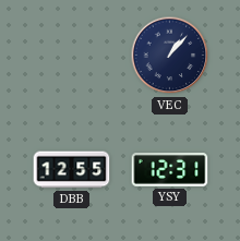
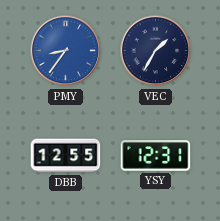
PMY: none -> 8:36 (66, 51)
VEC: 1:07 -> 1:35 (156, 51)
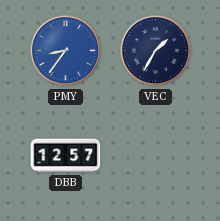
DBB: 12:55 -> 12:57 (66, 156)
YSY: 12:31 -> none (156, 156)
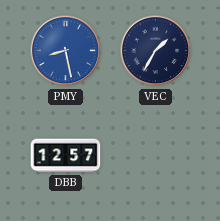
PMY: 8:36 -> 8:28 (66, 51)
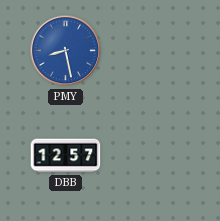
VEC: 1:35 -> none (156, 51)
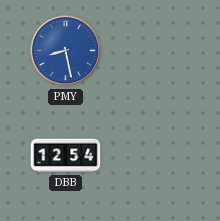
DBB: 12:57 -> 12:54 (66, 156)
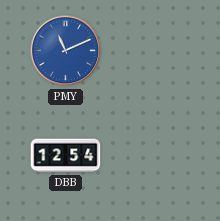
PMY: 8:28 -> 11:11 (66, 51)
